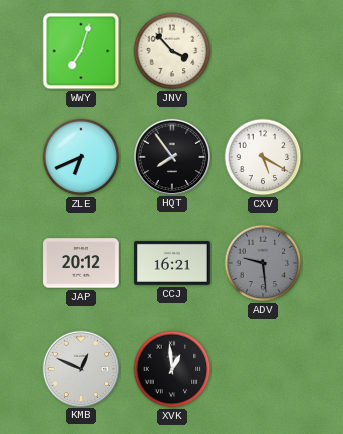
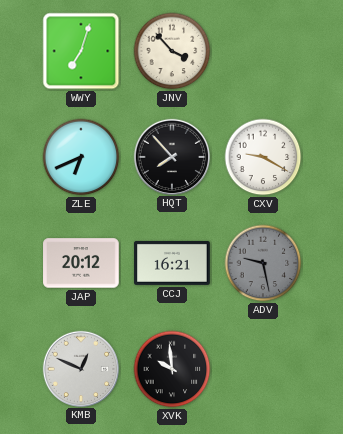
HQT: 7:54 -> 7:53 (171, 156)
CXV: 5:20 -> 9:20 (263, 157)
ADV: 9:29 -> 9:28 (263, 263)
XVK: 12:59 -> 9:59 (172, 369)
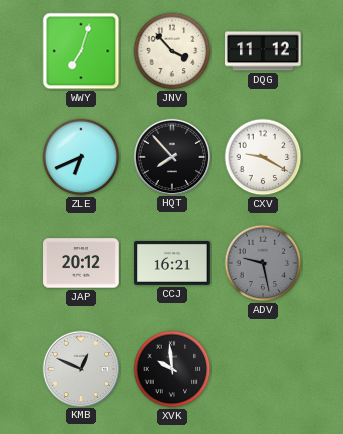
DQG: none -> 11:12 (263, 51)
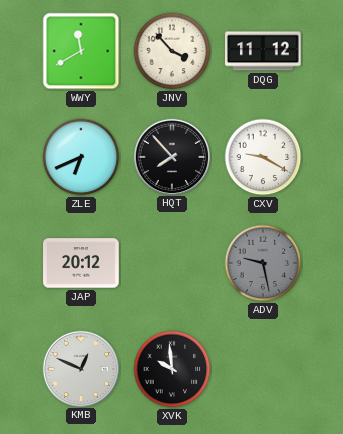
WWY: 7:03 -> 11:40 (81, 51)
CCJ: 16:21 -> none (172, 263)
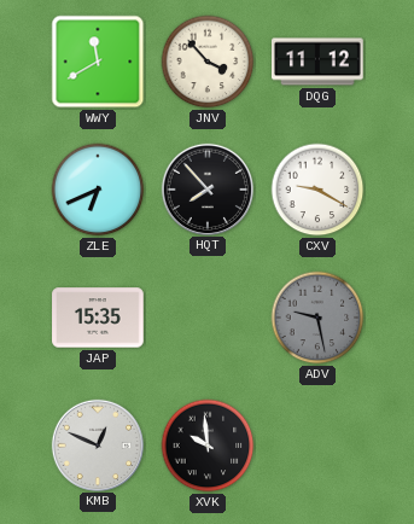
JAP: 20:12 -> 15:35 (98, 318)
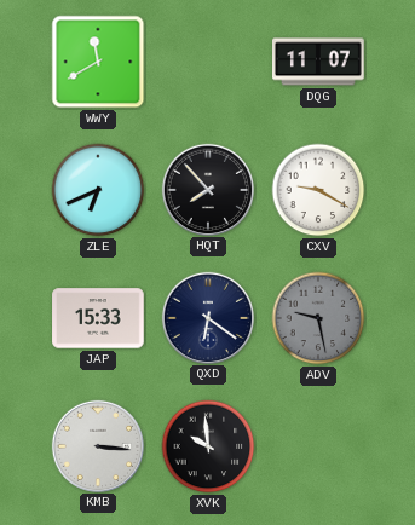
JNV: 3:53 -> none (208, 62)
DQG: 11:12 -> 11:07 (318, 62)
JAP: 15:35 -> 15:33 (98, 318)
QXD: none -> 6:21 (207, 317)
KMB: 12:49 -> 3:16 (97, 445)
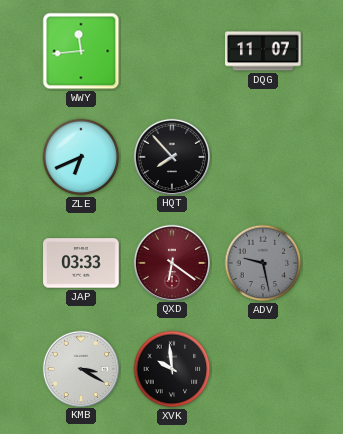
WWY: 11:40 -> 11:44 (81, 51)
CXV: 9:20 -> none (318, 190)
JAP: 15:33 -> 03:33 (81, 263)
QXD dial: navy -> burgundy (171, 262)
KMB: 3:16 -> 3:20 (80, 368)
